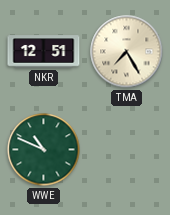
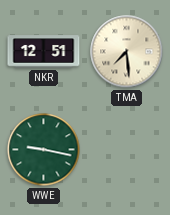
TMA: 7:25 -> 7:29 (127, 52)
WWE: 10:49 -> 9:17 (44, 150)
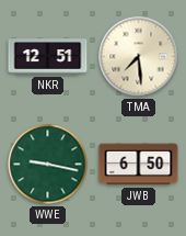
JWB: none -> 6:50 (139, 165)
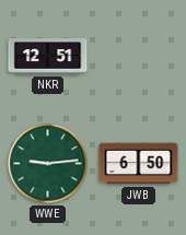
TMA: 7:29 -> none (139, 57)
WWE: 9:17 -> 9:14 (48, 164)
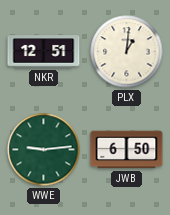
PLX: none -> 1:01 (127, 52)
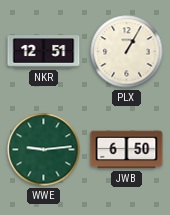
PLX: 1:01 -> 1:05 (127, 52)
